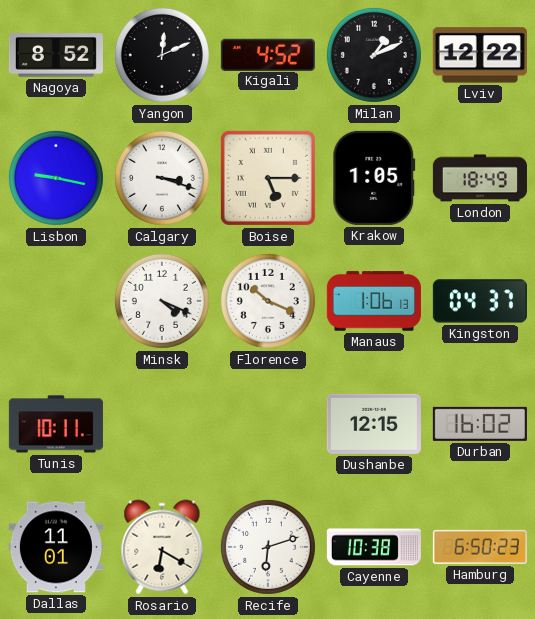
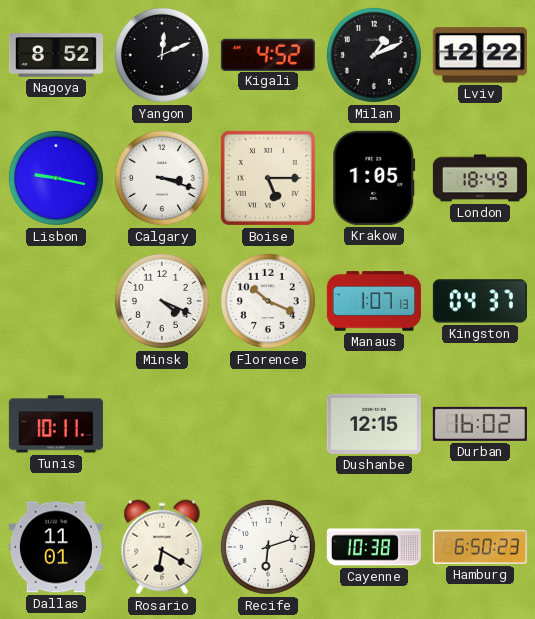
Manaus: 1:06 -> 1:07 (374, 301)
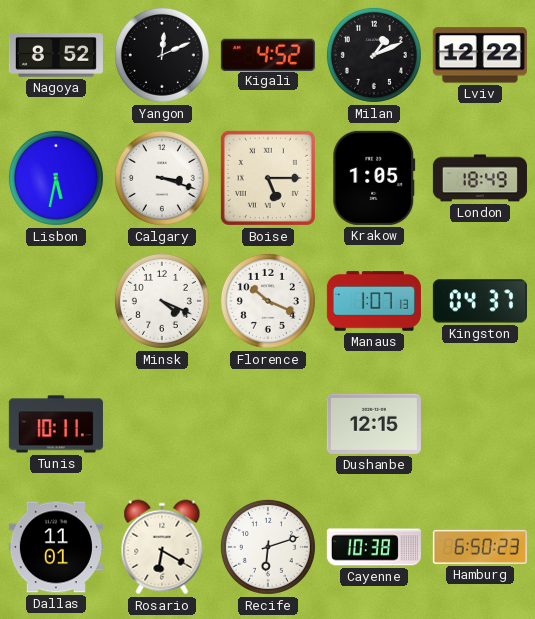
Lisbon: 9:17 -> 5:32 (56, 178)
Durban: 16:02 -> none (480, 424)
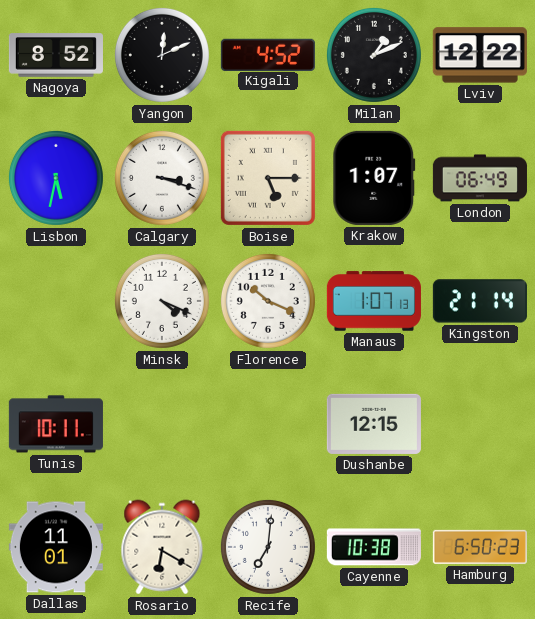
Krakow: 1:05 -> 1:07 (374, 178)
London: 18:49 -> 06:49 (480, 178)
Kingston: 04:37 -> 21:14 (480, 301)
Recife: 6:12 -> 7:01 (268, 547)
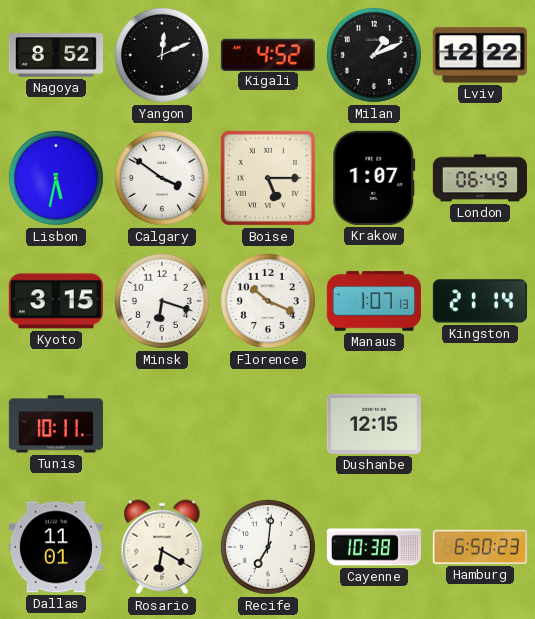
Calgary: 3:18 -> 3:51 (162, 178)
Kyoto: none -> 3:15 (56, 301)
Minsk: 4:19 -> 6:18 (162, 301)
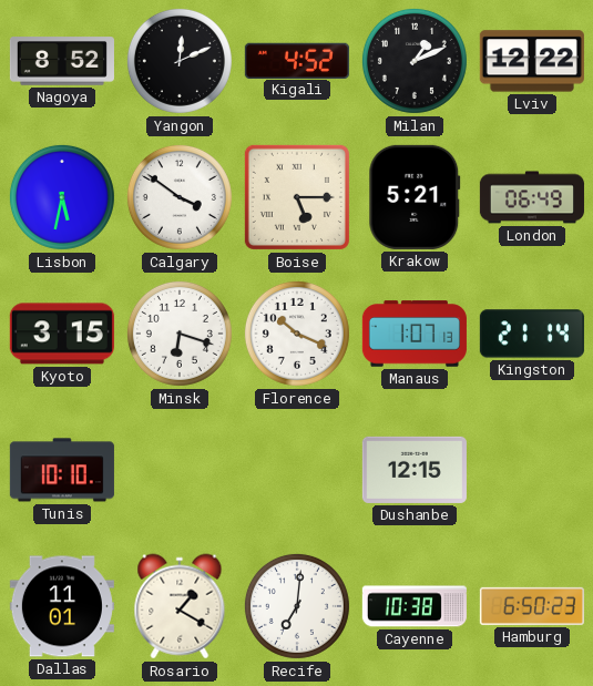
Krakow: 1:07 -> 5:21 (415, 197)
Tunis: 10:11 -> 10:10 (62, 470)
Rosario: 6:20 -> 1:20 (180, 606)
